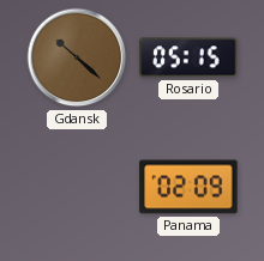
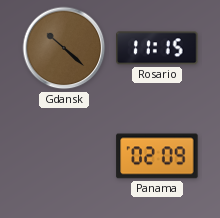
Rosario: 05:15 -> 11:15 (157, 48)
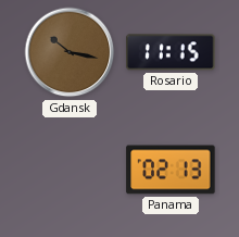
Gdansk: 10:22 -> 10:17 (70, 52)
Panama: 02:09 -> 02:13 (171, 170)
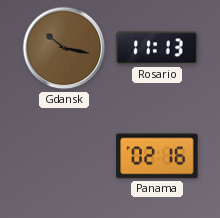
Rosario: 11:15 -> 11:13 (157, 48)
Panama: 02:13 -> 02:16 (157, 156)
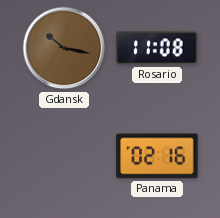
Rosario: 11:13 -> 11:08 (157, 48)
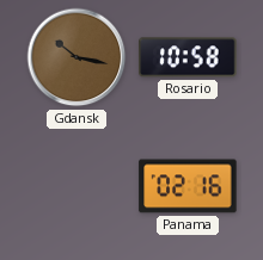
Rosario: 11:08 -> 10:58 (188, 57)
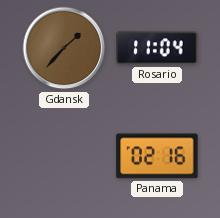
Gdansk: 10:17 -> 1:37 (64, 48)
Rosario: 10:58 -> 11:04 (157, 48)
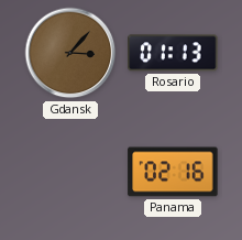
Gdansk: 1:37 -> 3:07 (70, 53)
Rosario: 11:04 -> 01:13 (173, 53)
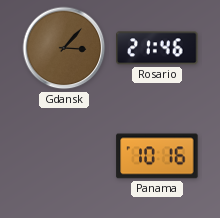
Rosario: 01:13 -> 21:46 (157, 48)
Panama: 02:16 -> 10:16 (157, 156)
